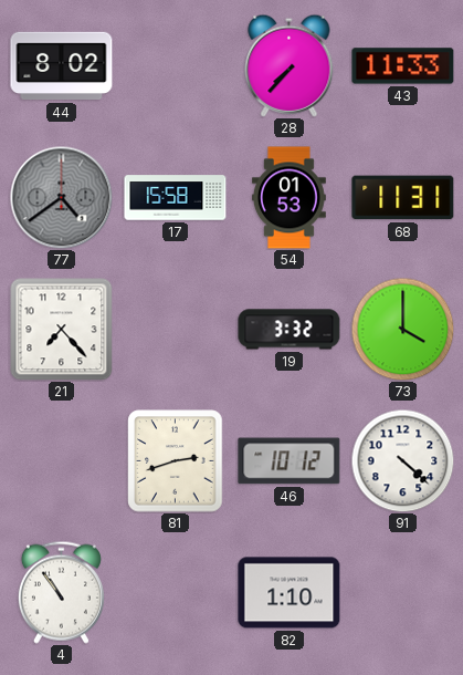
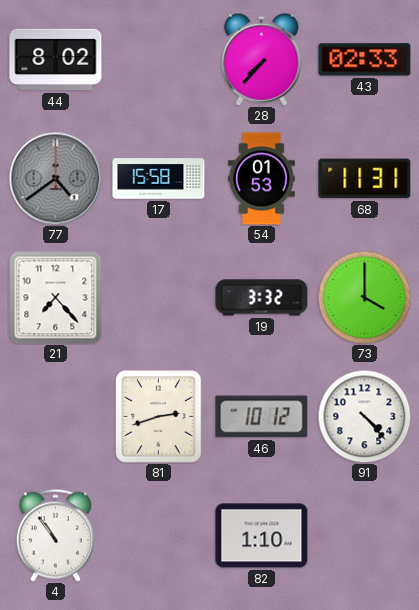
43: 11:33 -> 02:33 (365, 60)
91: 4:22 -> 4:23 (364, 416)
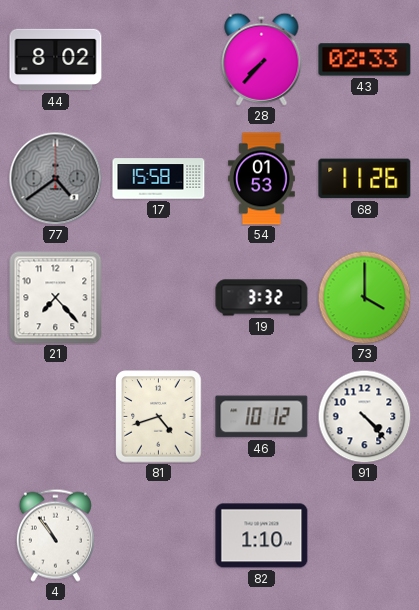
68: 11:31 -> 11:26 (365, 179)
81: 2:42 -> 4:42 (159, 417)
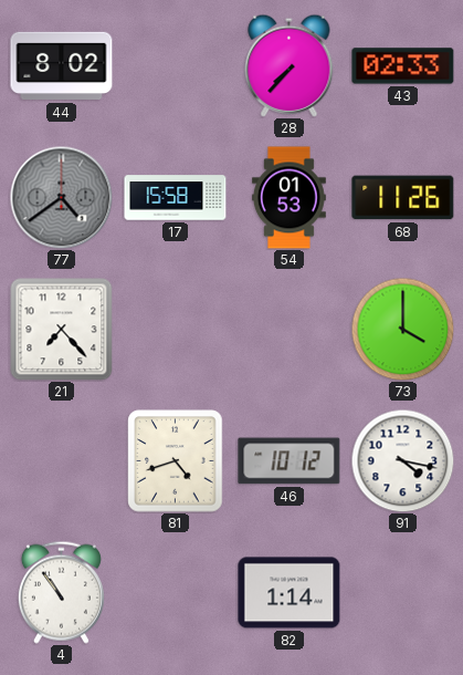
19: 3:32 -> none (262, 298)
91: 4:23 -> 4:17 (402, 460)
82: 1:10 -> 1:14 (290, 593)
